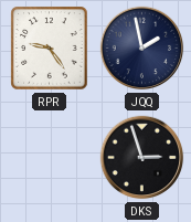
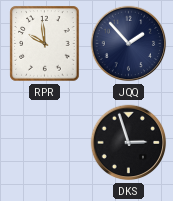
RPR: 9:24 -> 9:59 (45, 44)
JQQ: 1:58 -> 1:53 (129, 44)
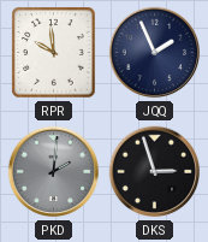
JQQ: 1:53 -> 1:56 (155, 53)
PKD: none -> 2:01 (54, 172)
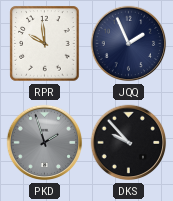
PKD: 2:01 -> 1:57 (45, 143)
DKS: 2:57 -> 9:53 (129, 143)
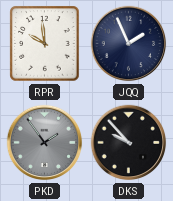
PKD: 1:57 -> 1:54 (45, 143)
